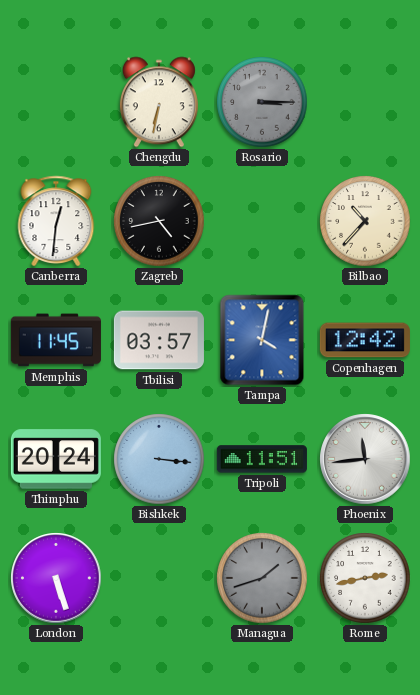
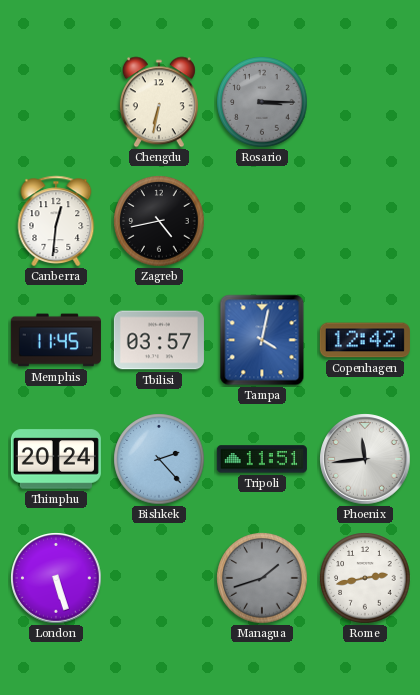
Bilbao: 10:37 -> none (365, 221)
Bishkek: 3:16 -> 2:23 (159, 459)
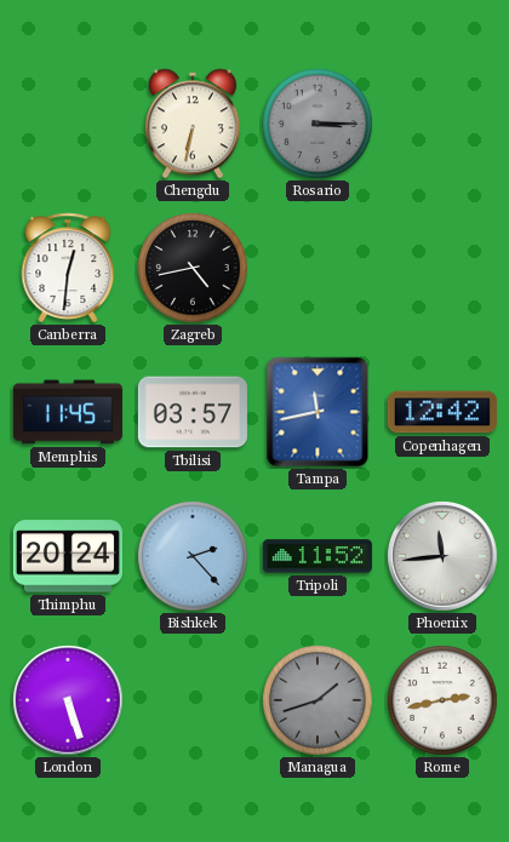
Tampa: 4:02 -> 11:43 (318, 412)
Tripoli: 11:51 -> 11:52 (318, 556)
